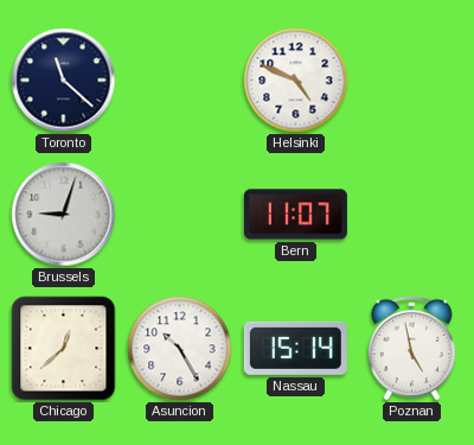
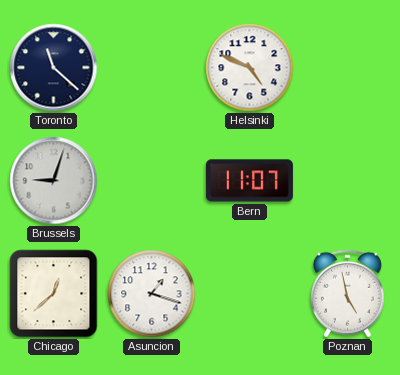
Asuncion: 10:25 -> 1:18 (152, 294)
Nassau: 15:14 -> none (295, 348)
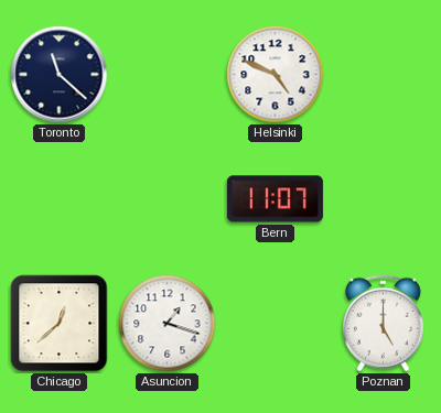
Brussels: 9:03 -> none (54, 181)
Poznan: 4:58 -> 5:00 (383, 324)
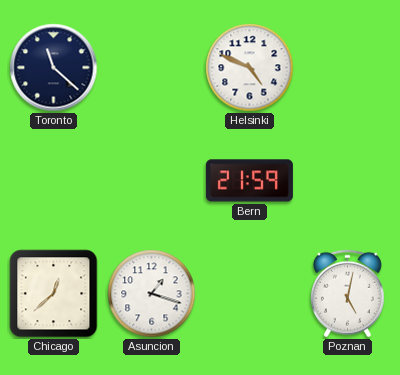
Bern: 11:07 -> 21:59 (249, 181)
Poznan: 5:00 -> 5:02 (347, 294)
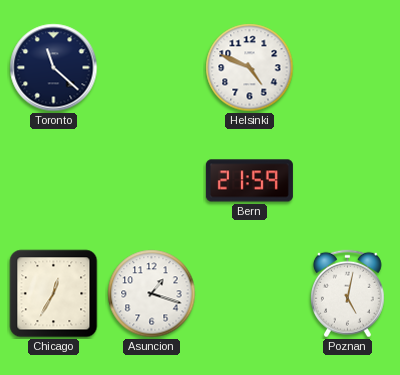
Chicago: 12:38 -> 12:35 (54, 294)
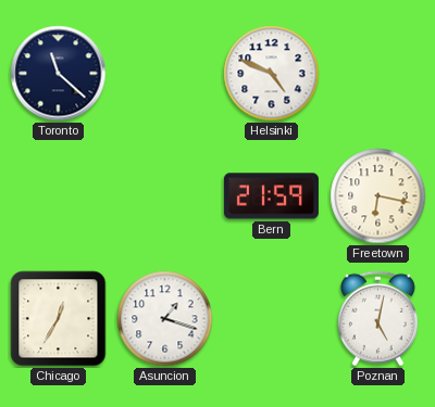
Freetown: none -> 6:17 (378, 196)
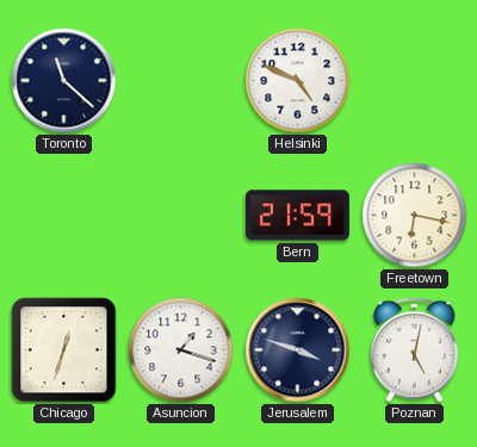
Chicago: 12:35 -> 12:33 (64, 350)
Jerusalem: none -> 3:48 (298, 350)
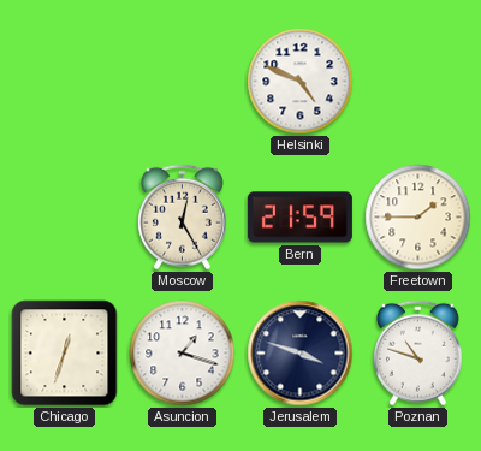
Toronto: 11:22 -> none (64, 81)
Moscow: none -> 12:25 (182, 218)
Freetown: 6:17 -> 1:45 (418, 218)
Poznan: 5:02 -> 10:48 (417, 354)
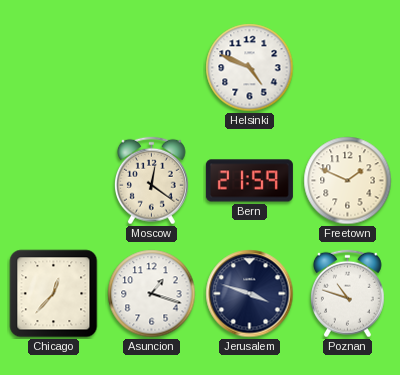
Moscow: 12:25 -> 12:21 (151, 181)
Freetown: 1:45 -> 1:49 (348, 181)
Chicago: 12:33 -> 12:37 (54, 294)
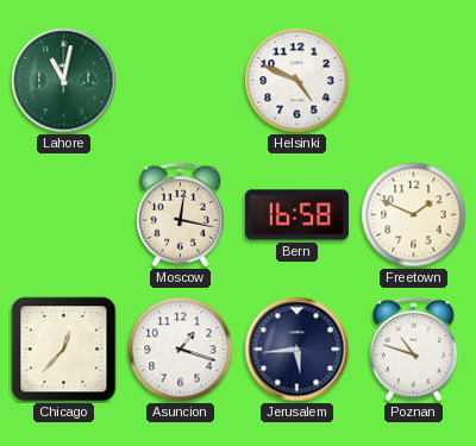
Lahore: none -> 11:02 (64, 81)
Moscow: 12:21 -> 12:17 (180, 215)
Bern: 21:59 -> 16:58 (296, 215)
Jerusalem: 3:48 -> 5:44 (297, 350)
